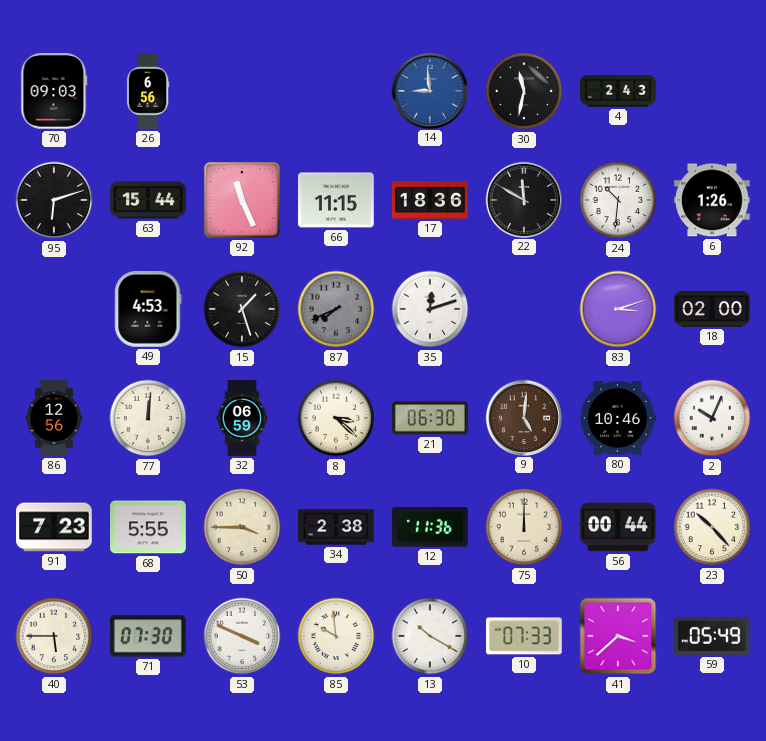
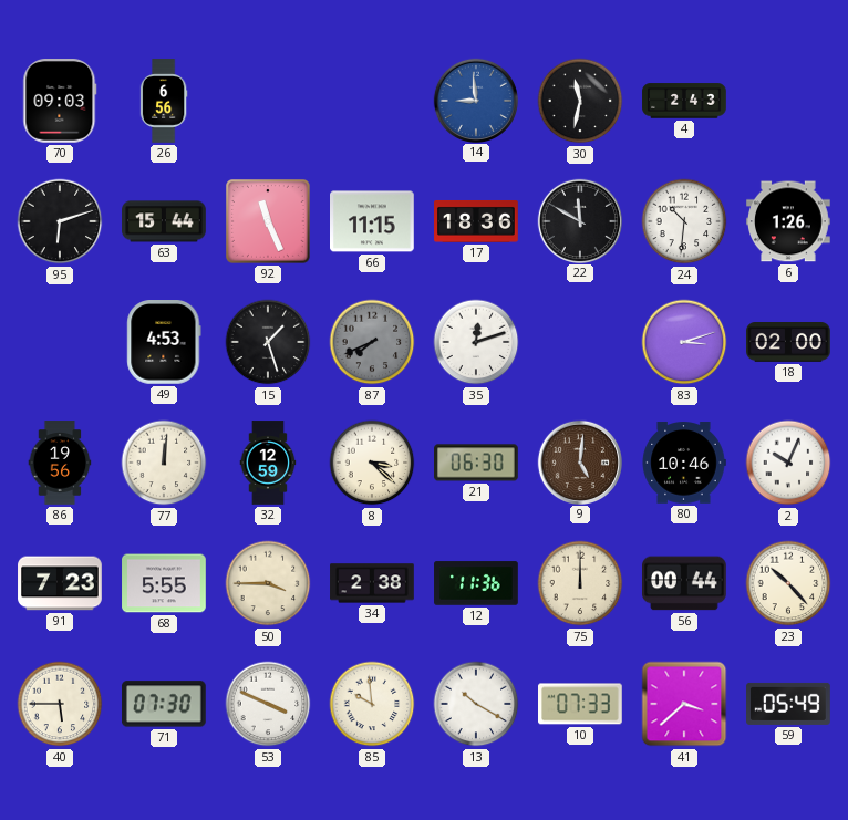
86: 12:56 -> 19:56 (60, 463)
32: 06:59 -> 12:59 (268, 463)
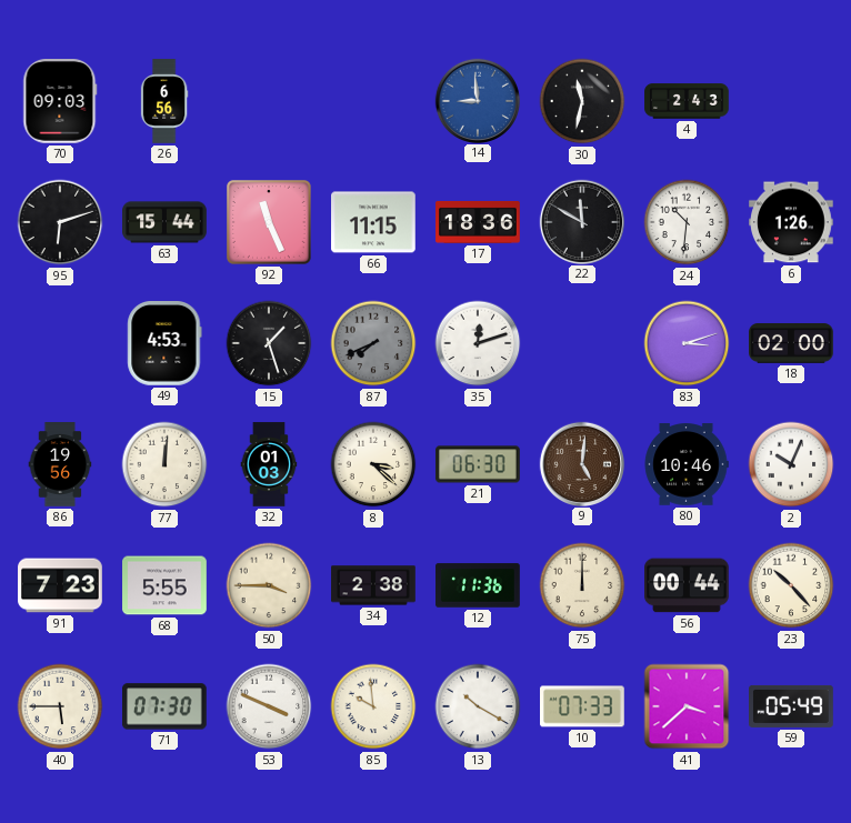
32: 12:59 -> 01:03 (269, 464)
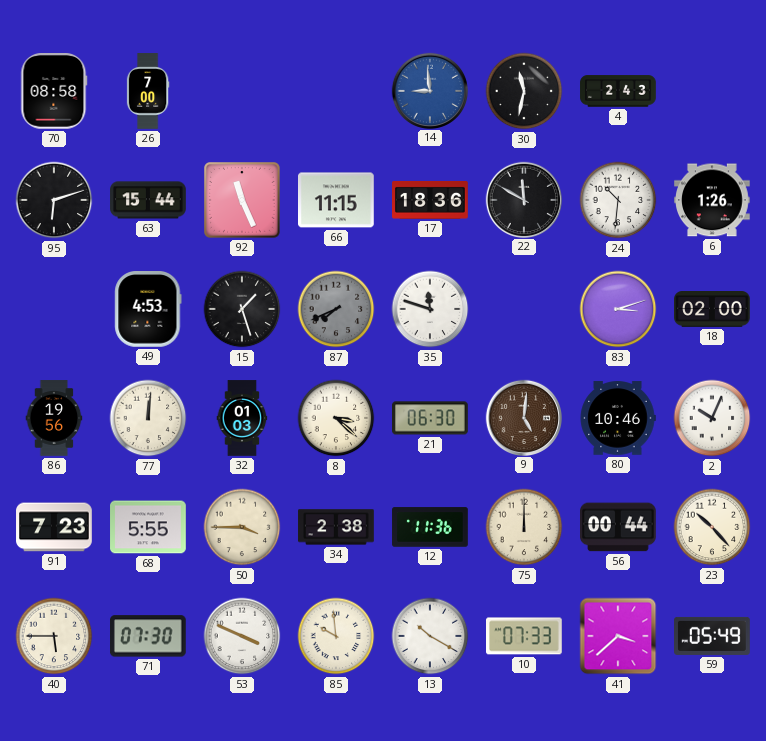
70: 09:03 -> 08:58 (54, 92)
26: 6:56 -> 7:00 (148, 91)
35: 12:12 -> 11:48 (430, 309)
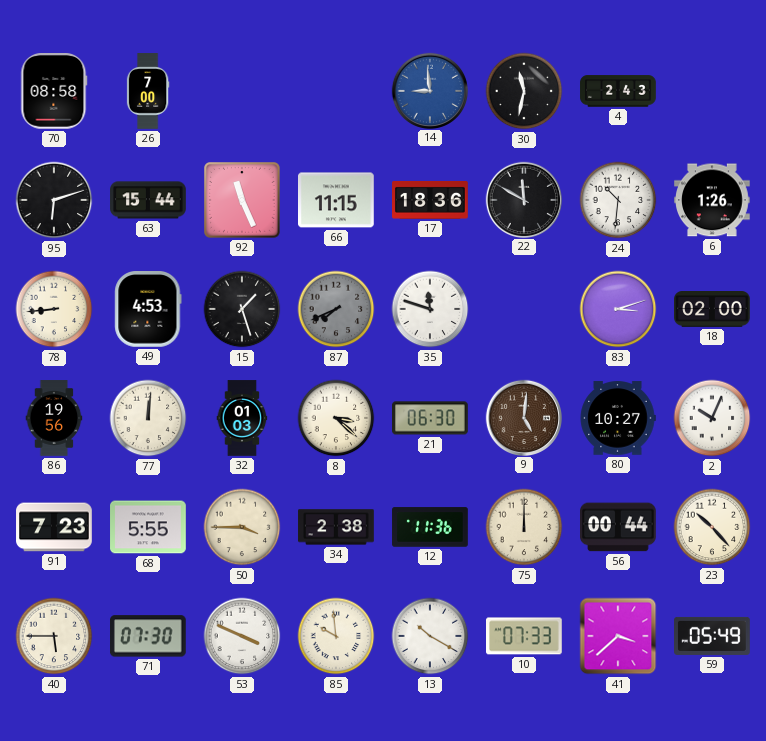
78: none -> 8:44 (54, 309)
80: 10:46 -> 10:27 (618, 418)
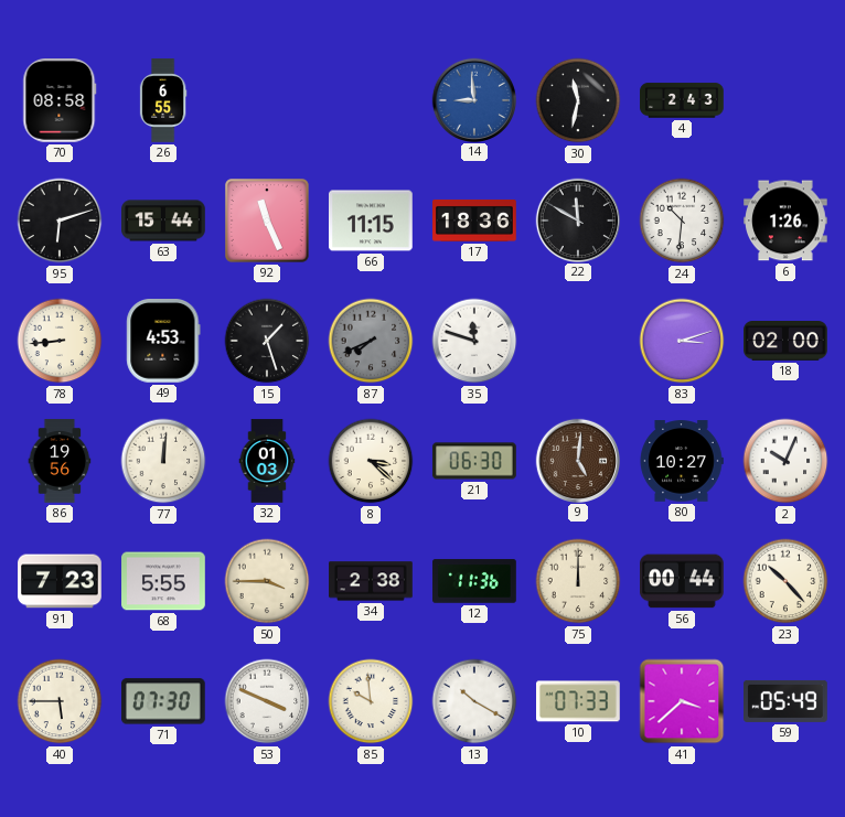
26: 7:00 -> 6:55 (163, 100)
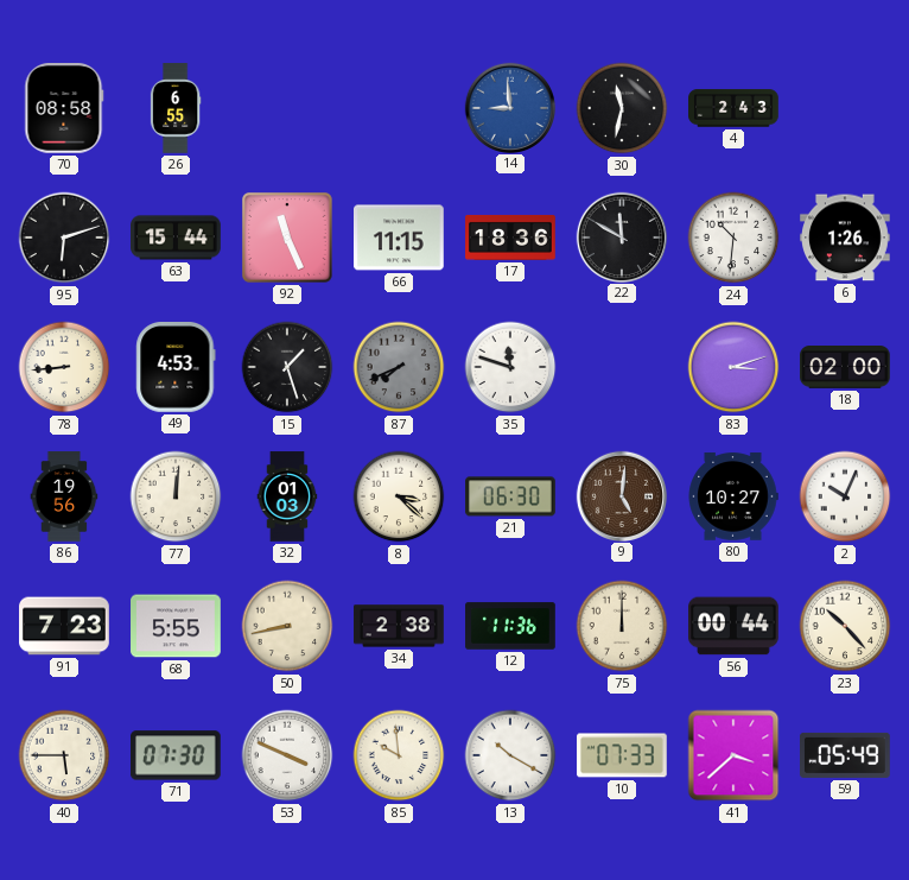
50: 3:45 -> 8:43 (287, 626)
